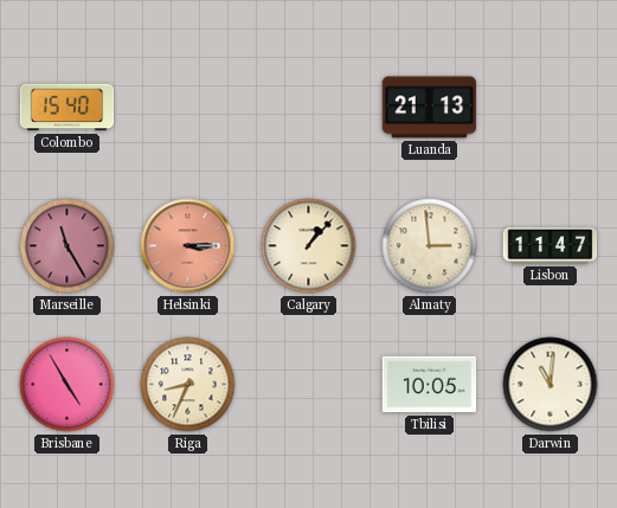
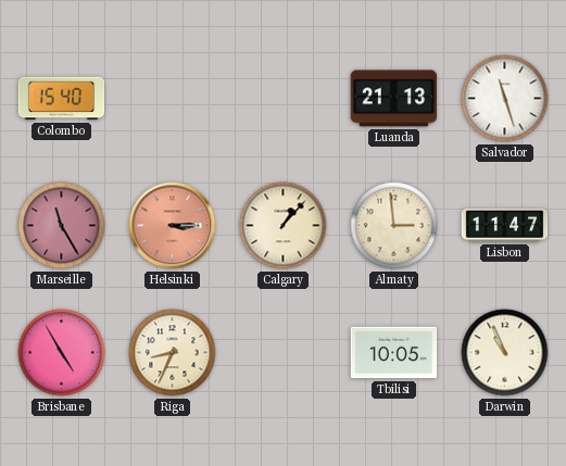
Salvador: none -> 11:27 (505, 99)
Darwin: 11:01 -> 10:56 (505, 353)
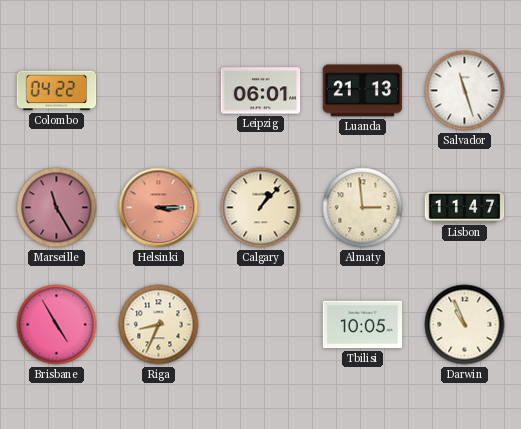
Colombo: 15:40 -> 04:22 (57, 91)
Leipzig: none -> 06:01 (261, 91)
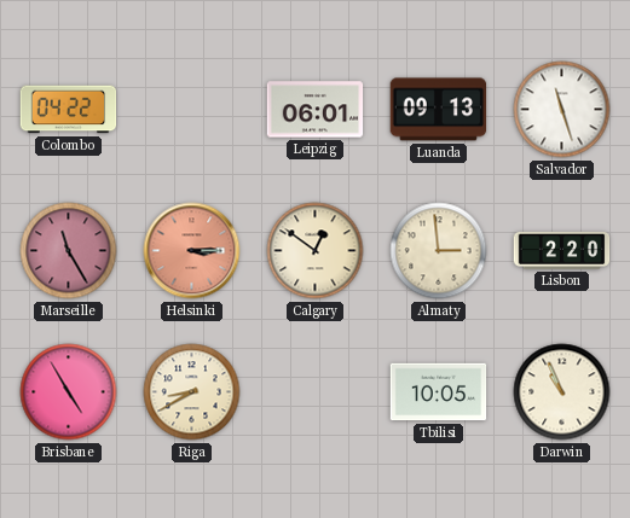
Luanda: 21:13 -> 09:13 (439, 110)
Calgary: 1:07 -> 12:51 (316, 251)
Lisbon: 11:47 -> 2:20 (562, 250)
Riga: 8:34 -> 8:40 (192, 392)
